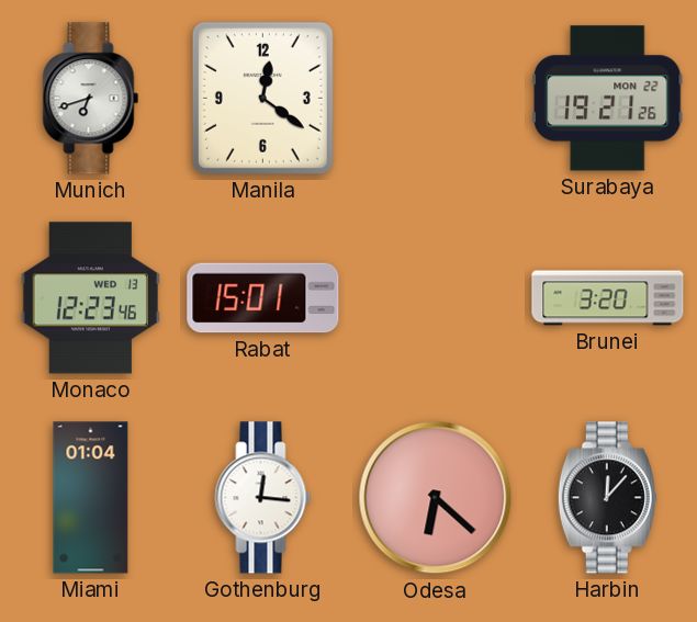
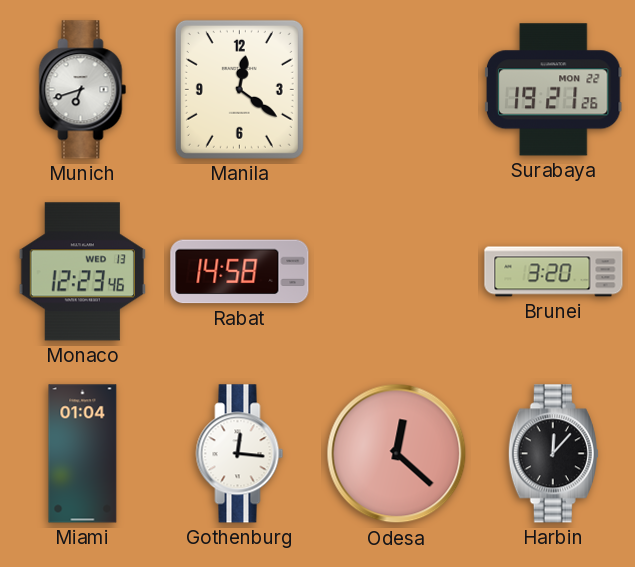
Rabat: 15:01 -> 14:58 (240, 272)
Odesa: 6:22 -> 12:22 (397, 454)
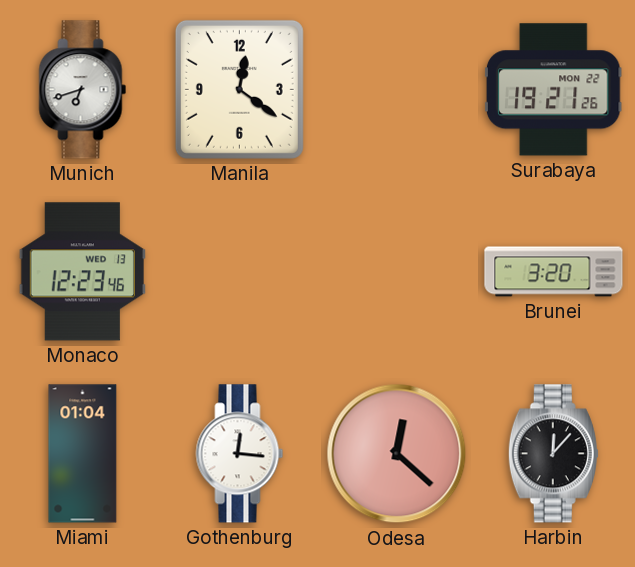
Rabat: 14:58 -> none (240, 272)
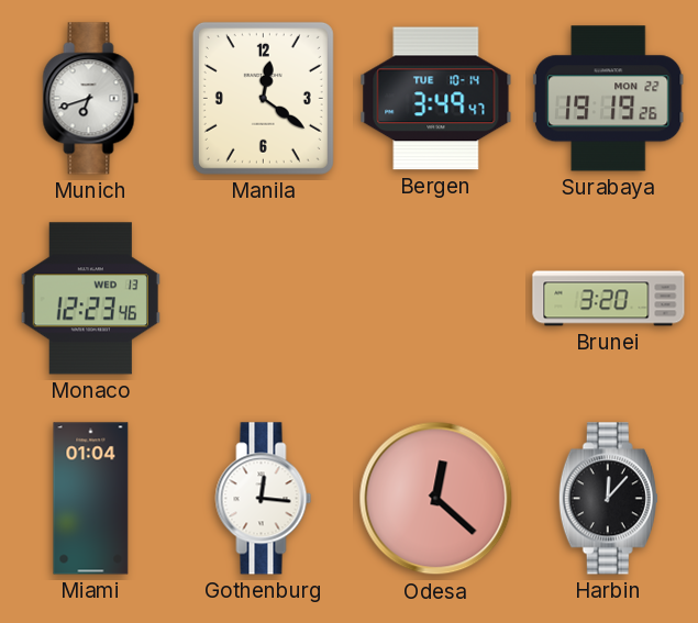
Bergen: none -> 3:49 (436, 99)
Surabaya: 19:21 -> 19:19 (608, 99)
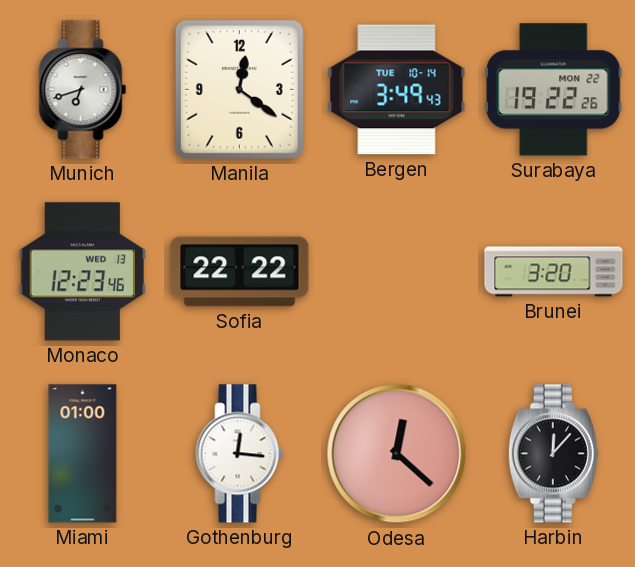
Bergen: 3:49:47 -> 3:49:43 (397, 90)
Surabaya: 19:19 -> 19:22 (553, 90)
Sofia: none -> 22:22 (240, 272)
Miami: 01:04 -> 01:00 (83, 454)
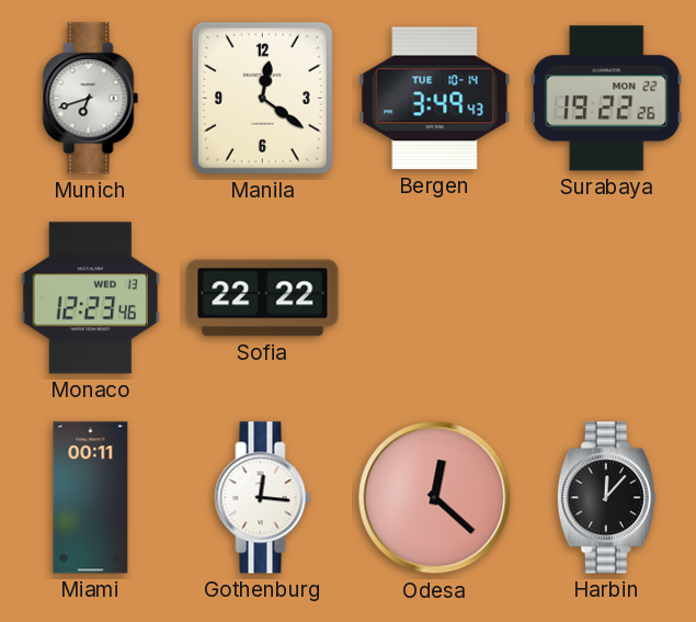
Brunei: 3:20 -> none (554, 272)
Miami: 01:00 -> 00:11 (91, 498)
